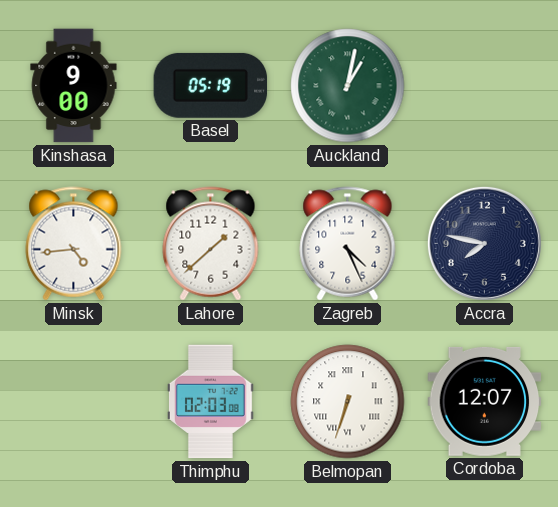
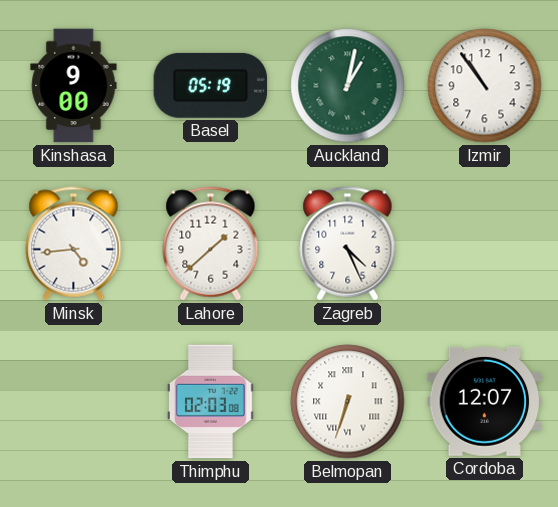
Izmir: none -> 10:54 (485, 86)
Accra: 7:47 -> none (484, 243)
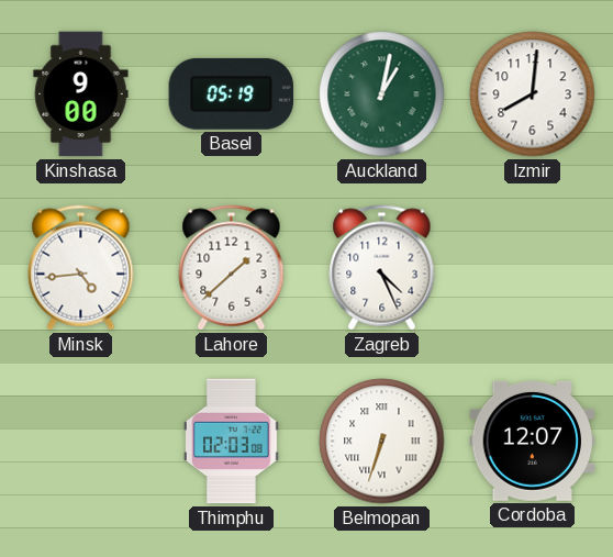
Izmir: 10:54 -> 8:01 (533, 94)
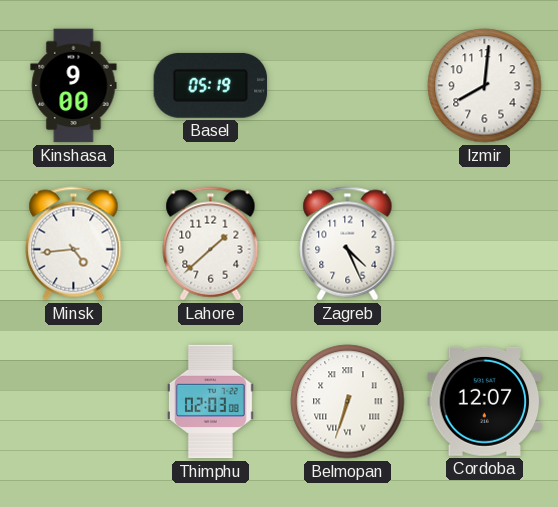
Auckland: 1:02 -> none (382, 94)
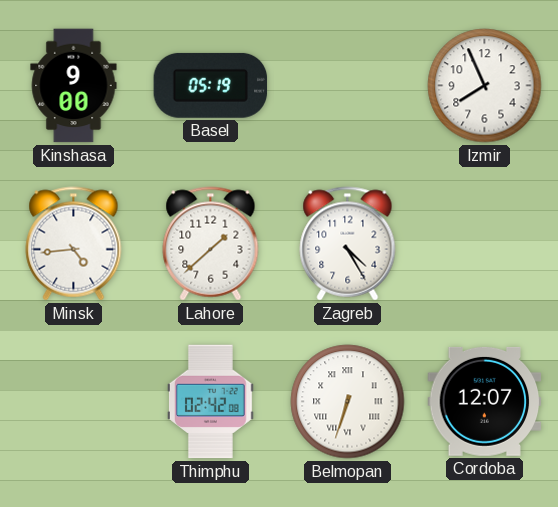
Izmir: 8:01 -> 7:56 (485, 86)
Zagreb: 4:26 -> 4:25 (348, 244)
Thimphu: 02:03 -> 02:42 (211, 402)
